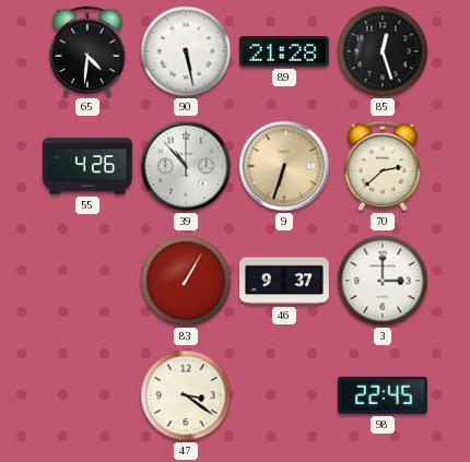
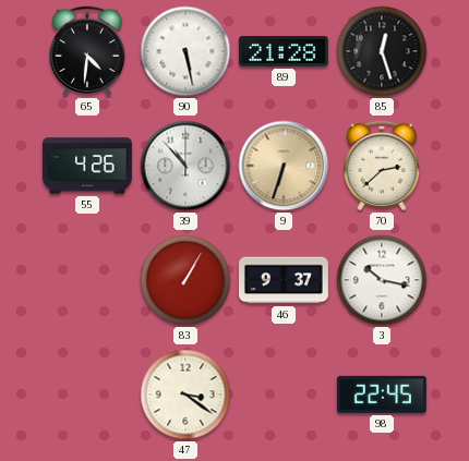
3: 3:00 -> 10:17 (382, 280)
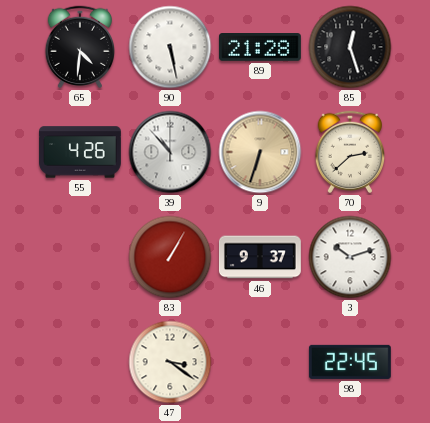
3: 10:17 -> 10:12 (350, 257)
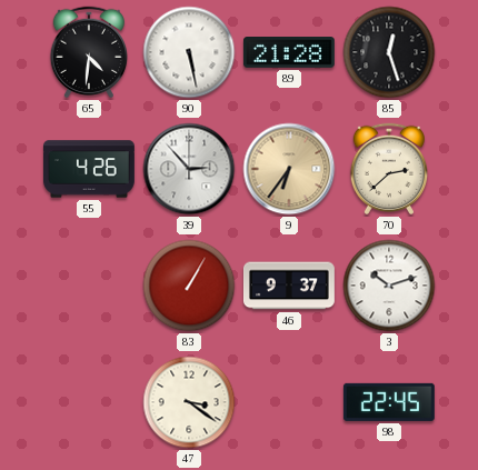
39: 10:53 -> 2:53 (189, 169)
9: 6:33 -> 6:36 (289, 169)
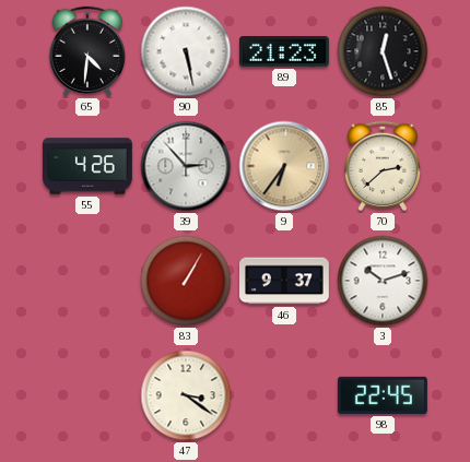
89: 21:28 -> 21:23 (284, 52)
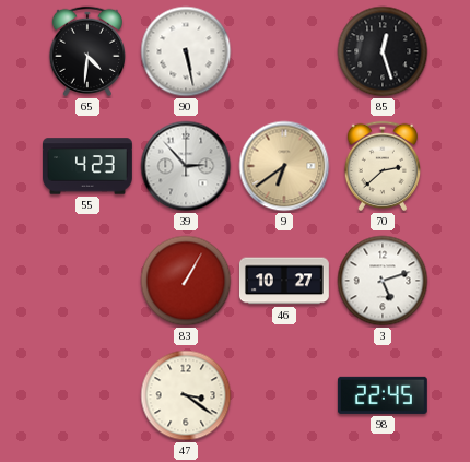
89: 21:23 -> none (284, 52)
55: 4:26 -> 4:23 (89, 166)
9: 6:36 -> 6:39 (284, 166)
46: 9:37 -> 10:27 (284, 281)
3: 10:12 -> 5:12 (383, 281)
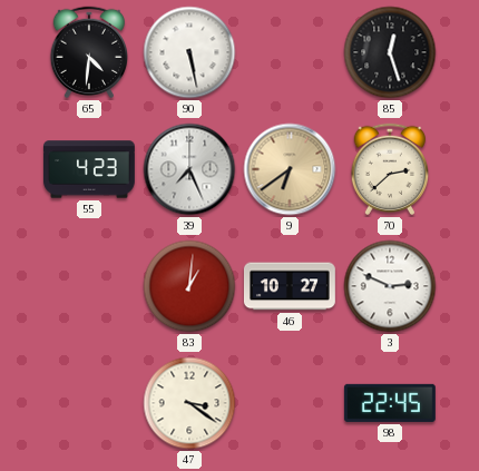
39: 2:53 -> 7:26 (189, 169)
83: 1:05 -> 1:01 (189, 286)
3: 5:12 -> 2:49 (390, 286)
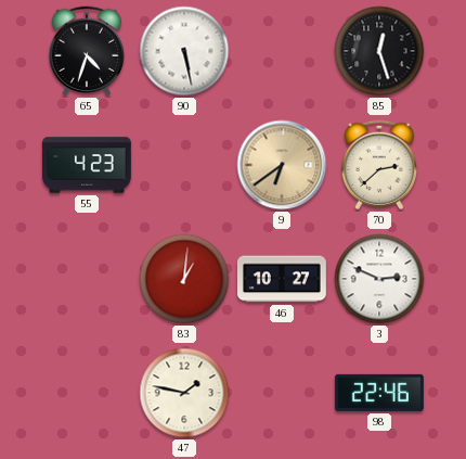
65: 4:31 -> 4:33 (86, 51)
39: 7:26 -> none (189, 169)
47: 3:21 -> 1:47 (184, 393)
98: 22:45 -> 22:46 (379, 393)
